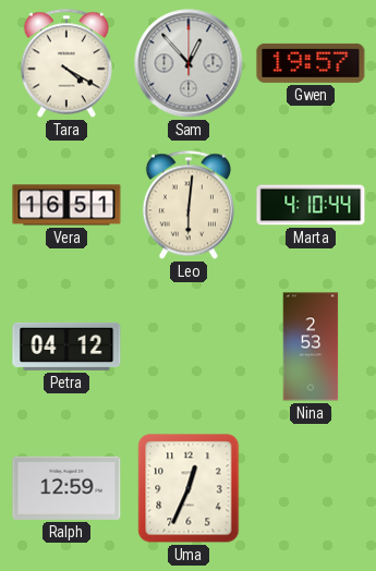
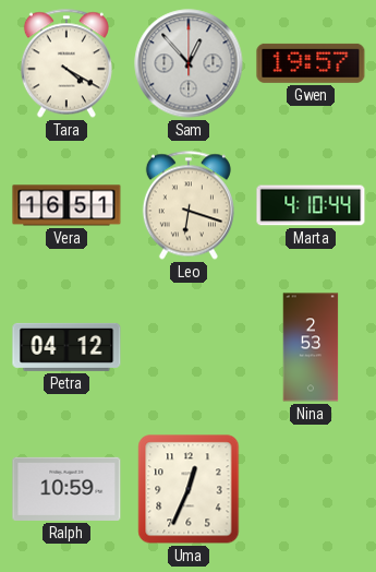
Leo: 6:01 -> 6:18 (189, 205)
Ralph: 12:59 -> 10:59 (66, 489)
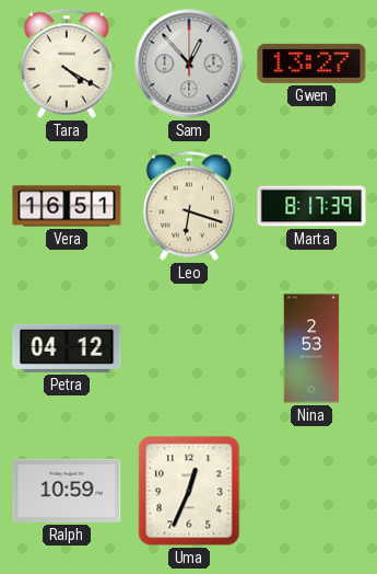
Gwen: 19:57 -> 13:27 (311, 64)
Marta: 4:10 -> 8:17 (311, 206)
